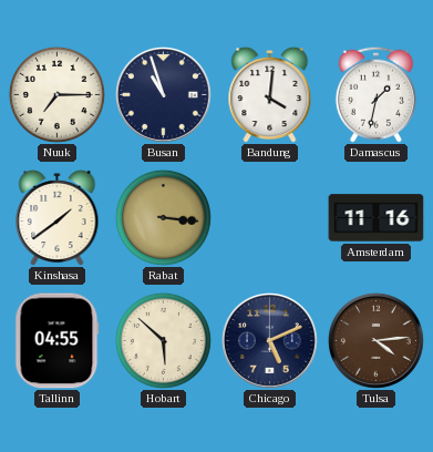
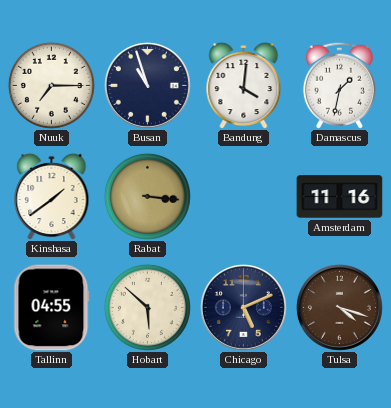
Tulsa: 4:14 -> 4:18 (339, 307)
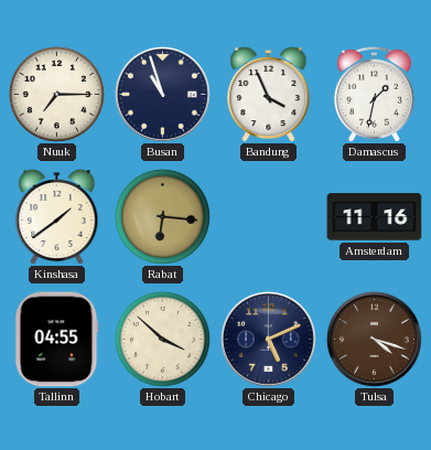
Bandung: 4:01 -> 3:56 (269, 94)
Rabat: 3:16 -> 6:16 (162, 216)
Hobart: 5:52 -> 3:52 (162, 339)
